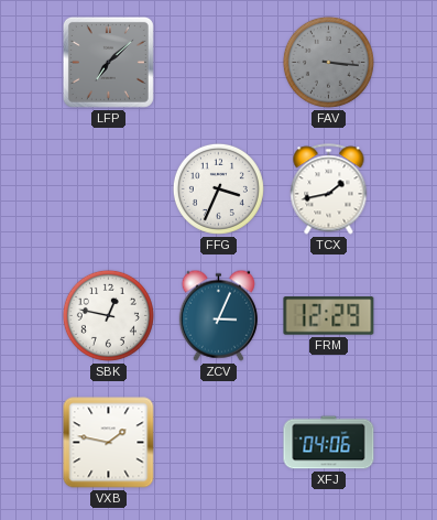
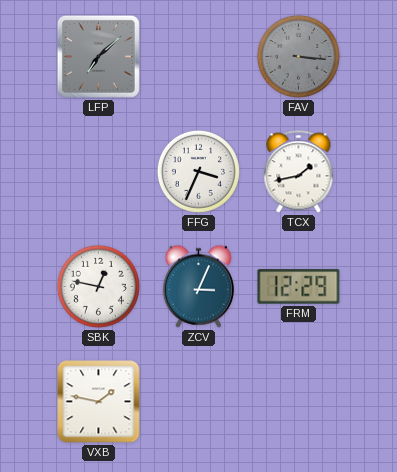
XFJ: 04:06 -> none (329, 443)
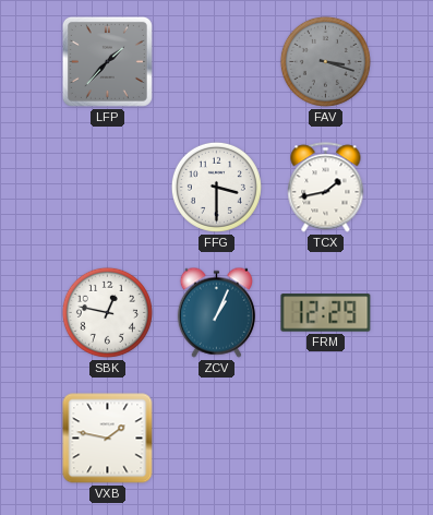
LFP: 7:08 -> 1:37 (107, 61)
FAV: 3:16 -> 3:18 (325, 61)
FFG: 3:34 -> 3:30 (216, 187)
ZCV: 3:04 -> 1:04 (216, 312)
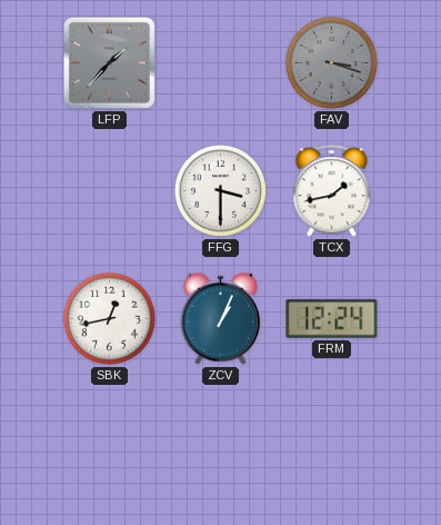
SBK: 12:47 -> 12:43 (109, 318)
FRM: 12:29 -> 12:24 (332, 319)
VXB: 1:47 -> none (108, 439)
